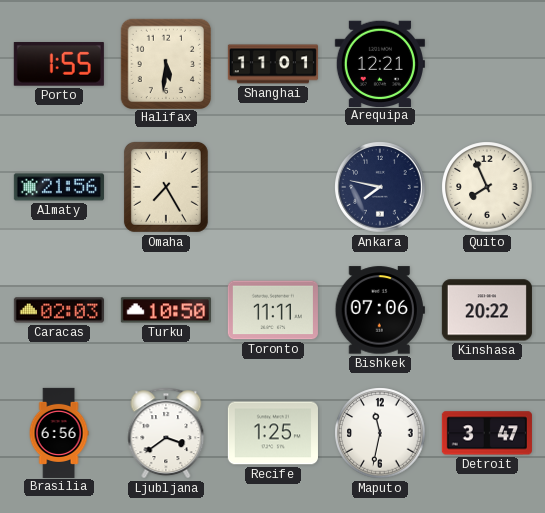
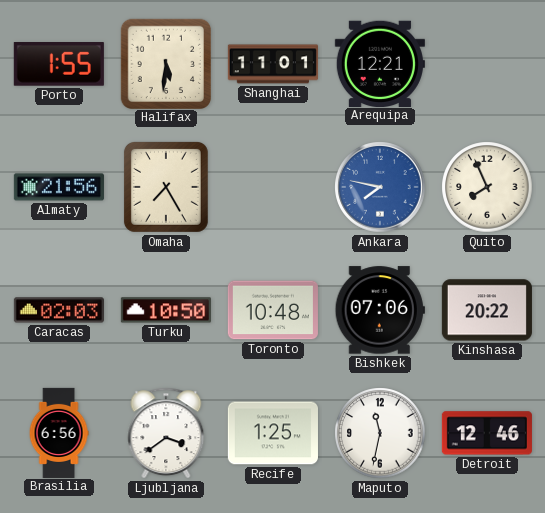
Ankara dial: navy -> blue (380, 187)
Toronto: 11:11 -> 10:48 (273, 310)
Detroit: 3:47 -> 12:46 (487, 433)
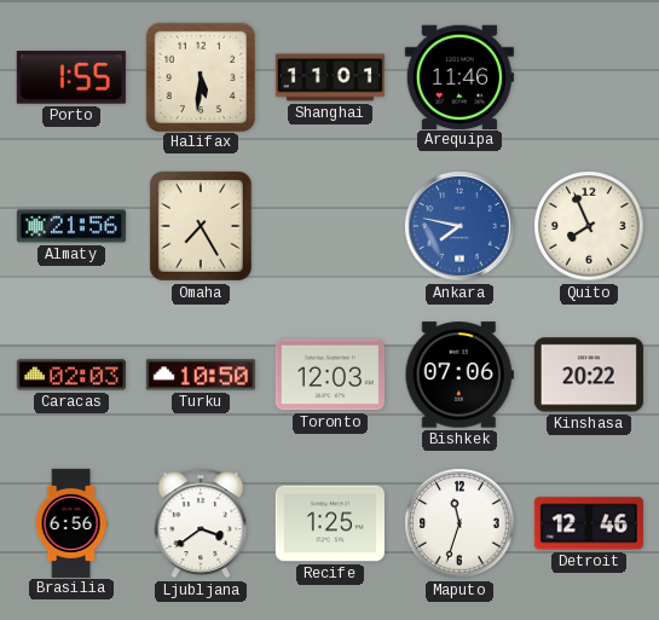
Arequipa: 12:21 -> 11:46 (459, 76)
Toronto: 10:48 -> 12:03 (330, 375)
Maputo: 11:32 -> 11:33 (459, 523)
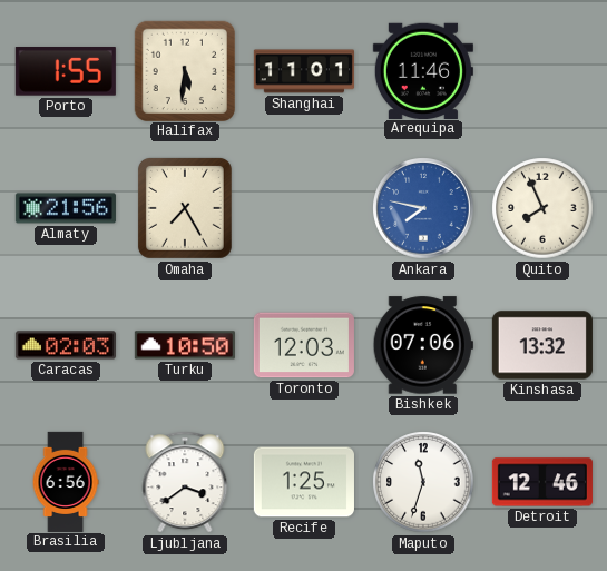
Kinshasa: 20:22 -> 13:32 (542, 345)
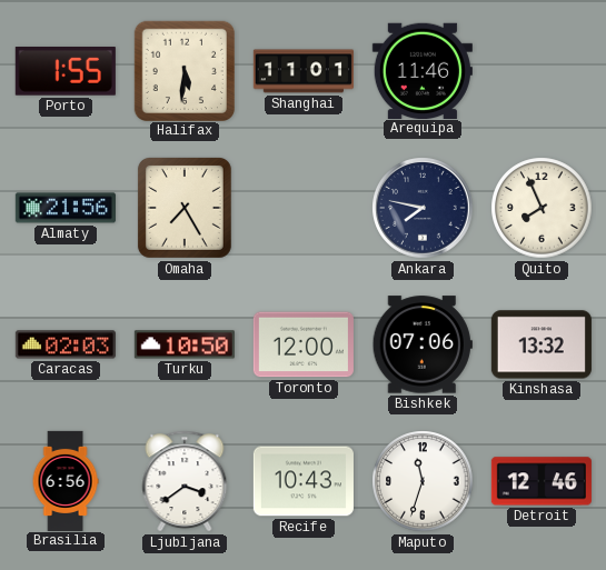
Ankara dial: blue -> navy (423, 208)
Toronto: 12:03 -> 12:00 (304, 344)
Recife: 1:25 -> 10:43 (304, 481)
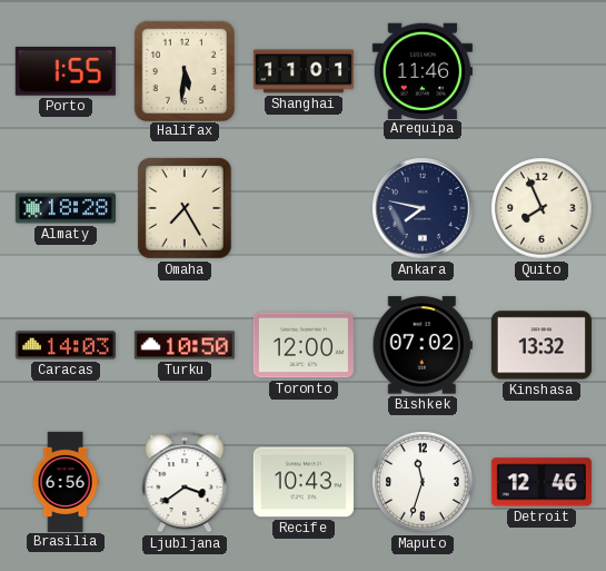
Almaty: 21:56 -> 18:28 (66, 208)
Caracas: 02:03 -> 14:03 (66, 345)
Bishkek: 07:06 -> 07:02 (423, 345)
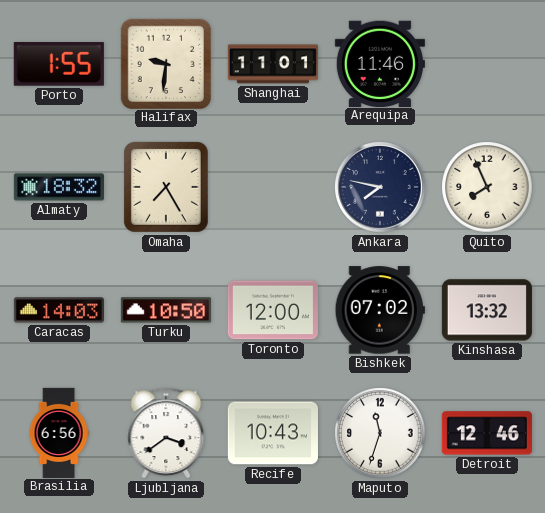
Halifax: 5:31 -> 9:31 (165, 63)
Almaty: 18:28 -> 18:32 (59, 187)
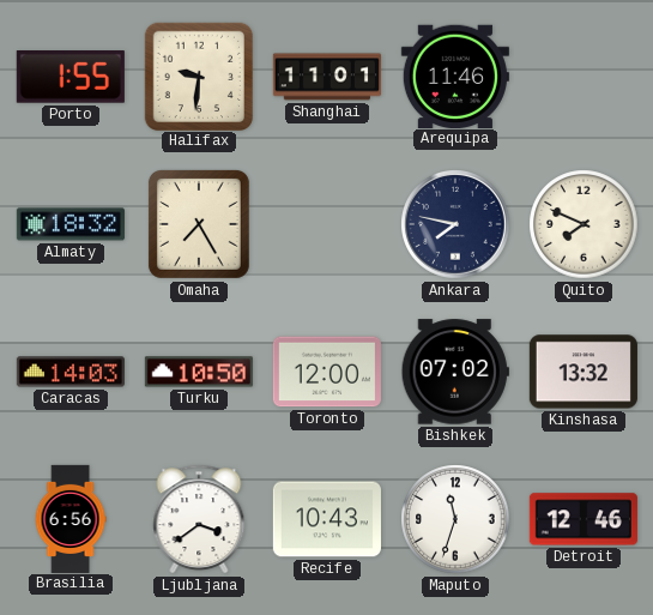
Quito: 7:56 -> 7:49 (584, 224)
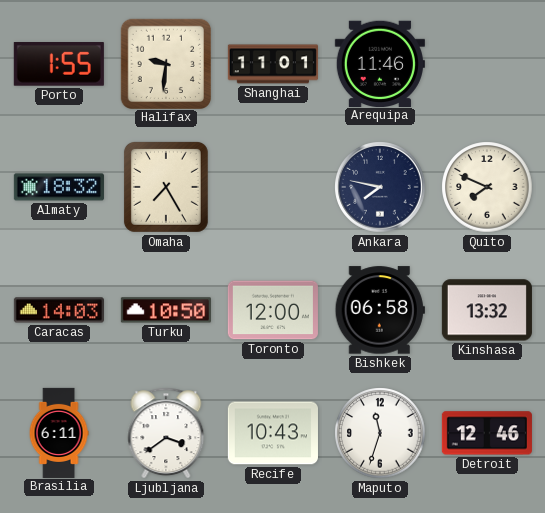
Bishkek: 07:02 -> 06:58 (380, 310)
Brasilia: 6:56 -> 6:11 (59, 432)
